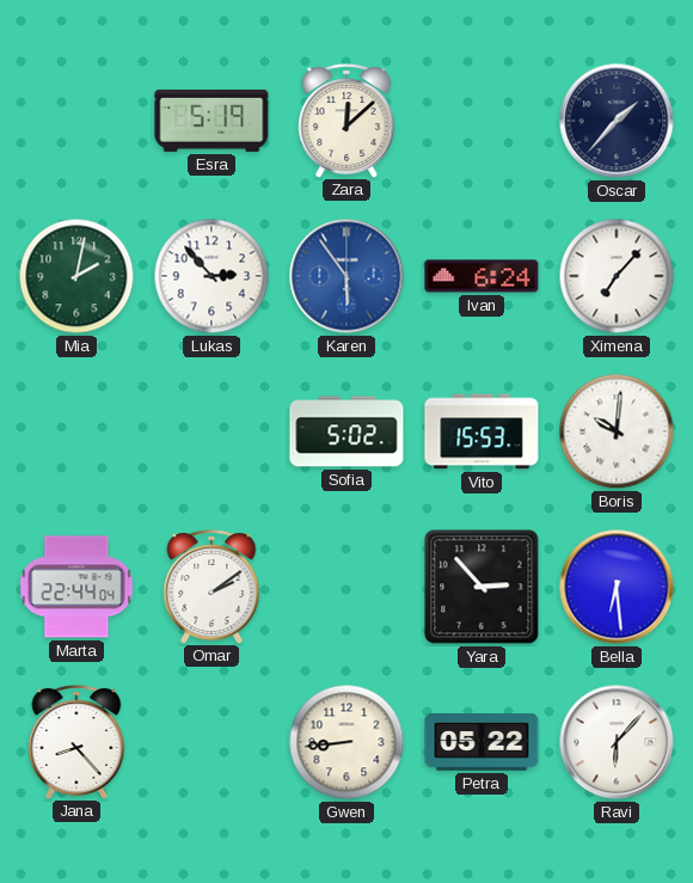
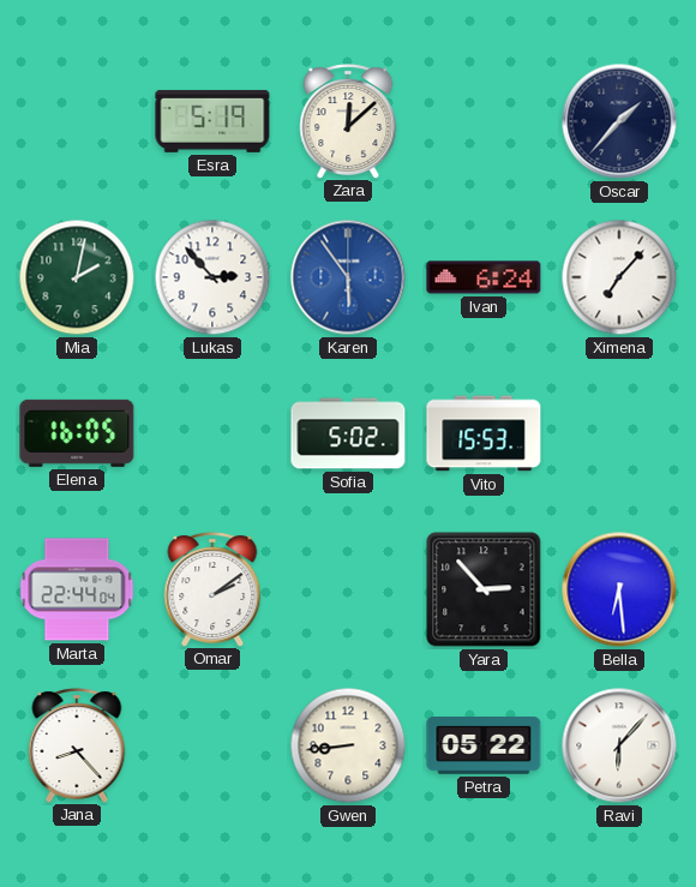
Elena: none -> 16:05 (77, 433)
Boris: 10:01 -> none (617, 431)
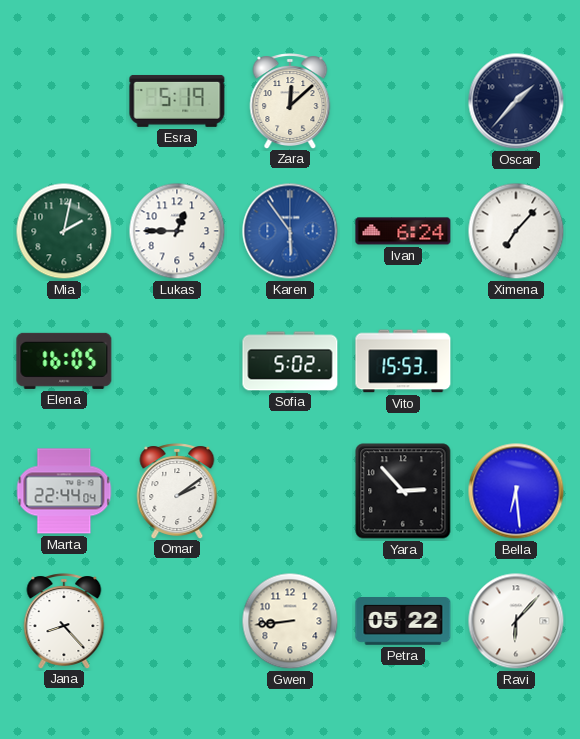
Lukas: 2:53 -> 12:45 (177, 231)
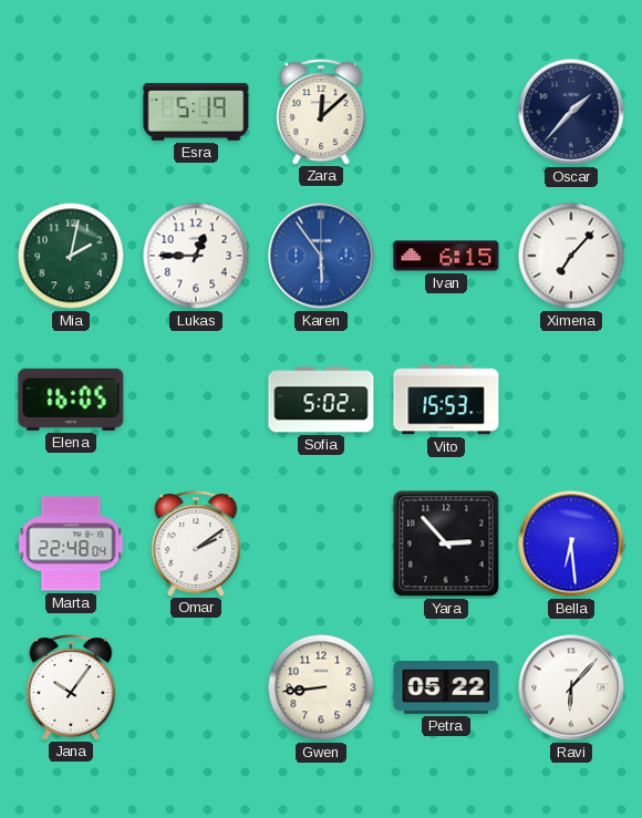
Ivan: 6:24 -> 6:15 (446, 256)
Marta: 22:44 -> 22:48 (71, 543)
Jana: 8:23 -> 10:06 (71, 687)
